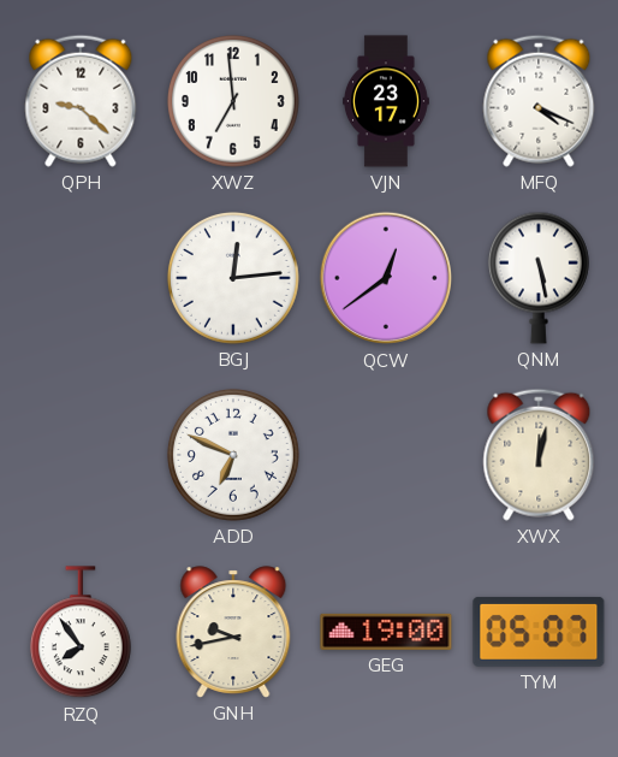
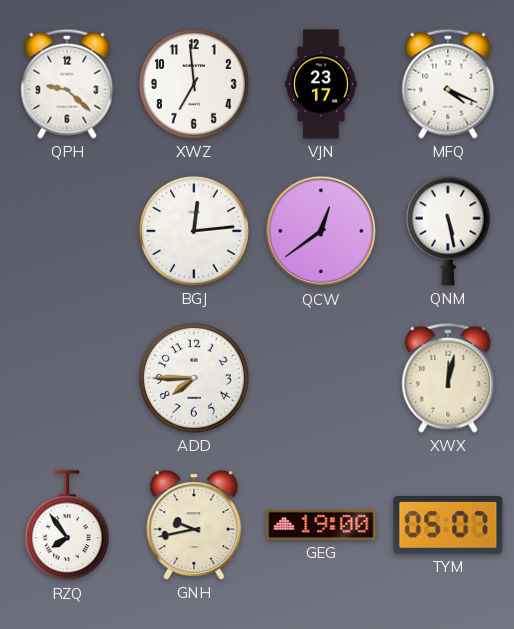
ADD: 6:49 -> 7:45 (194, 378)
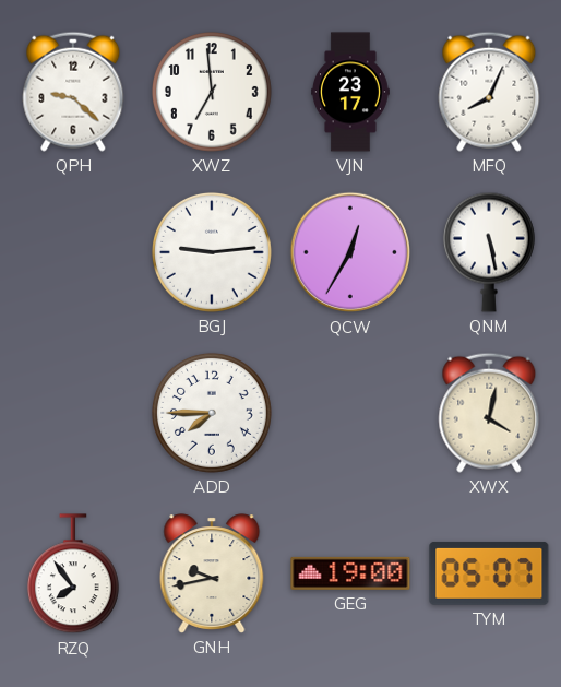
MFQ: 4:19 -> 8:04 (489, 92)
BGJ: 12:14 -> 9:14 (212, 252)
QCW: 12:39 -> 12:35 (350, 252)
XWX: 12:02 -> 4:02 (489, 413)
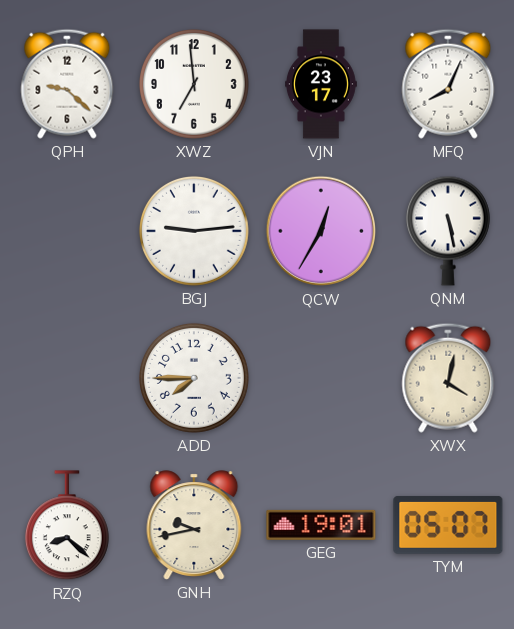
RZQ: 7:54 -> 8:22 (67, 526)
GEG: 19:00 -> 19:01 (321, 525)
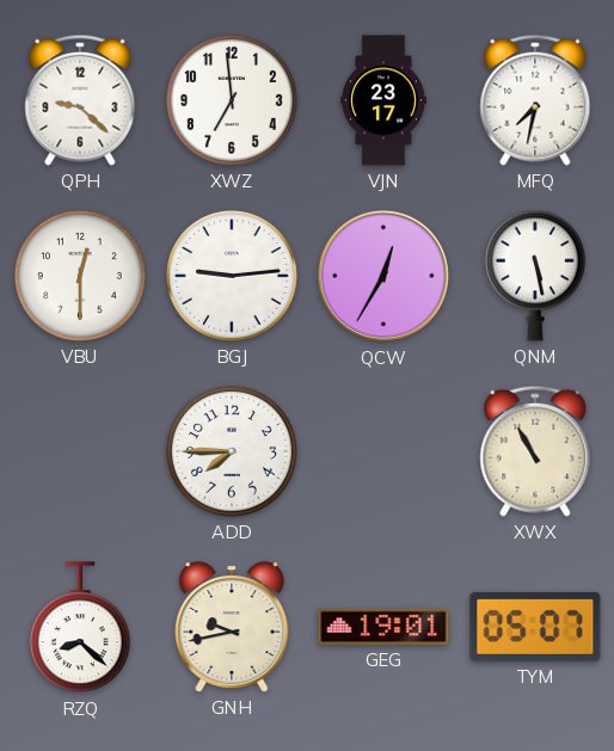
MFQ: 8:04 -> 7:32 (535, 100)
VBU: none -> 12:30 (80, 276)
XWX: 4:02 -> 10:55 (535, 451)
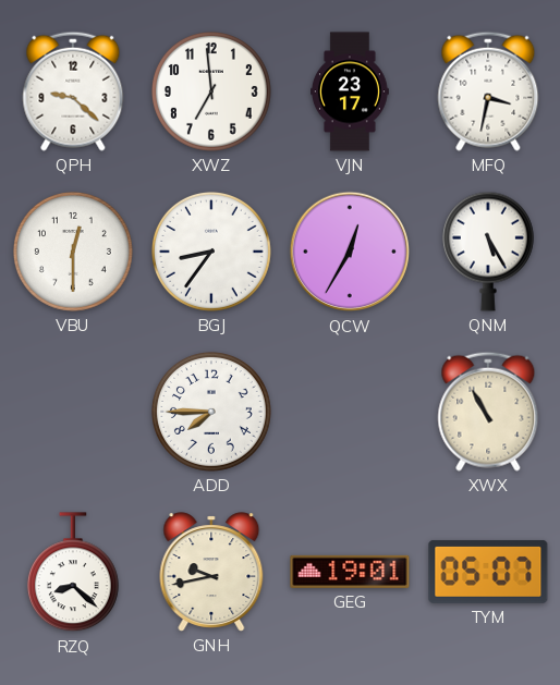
MFQ: 7:32 -> 3:32 (488, 91)
BGJ: 9:14 -> 8:36 (211, 252)
QNM: 5:28 -> 5:25 (488, 252)
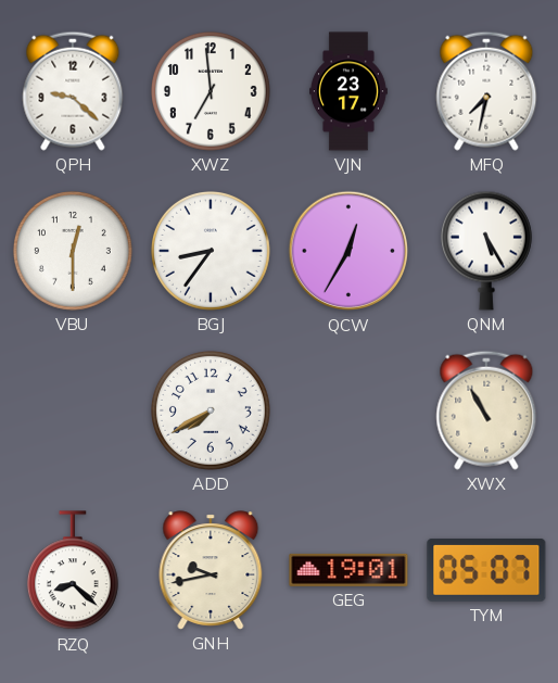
MFQ: 3:32 -> 7:32 (486, 91)
ADD: 7:45 -> 7:40 (211, 410)
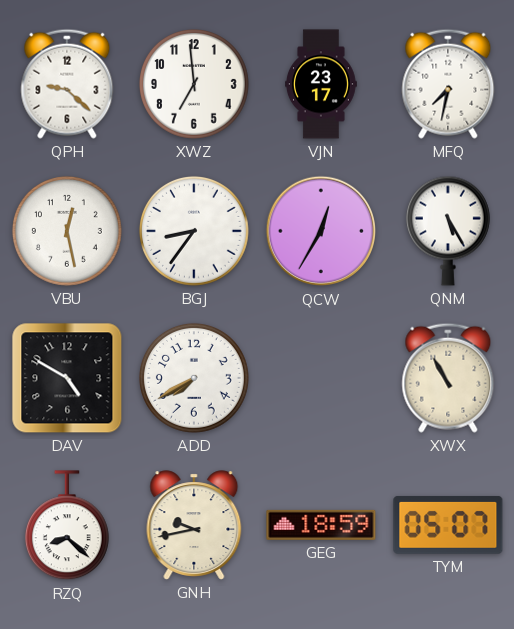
VBU: 12:30 -> 12:28 (67, 231)
DAV: none -> 4:50 (67, 378)
GEG: 19:01 -> 18:59 (321, 525)
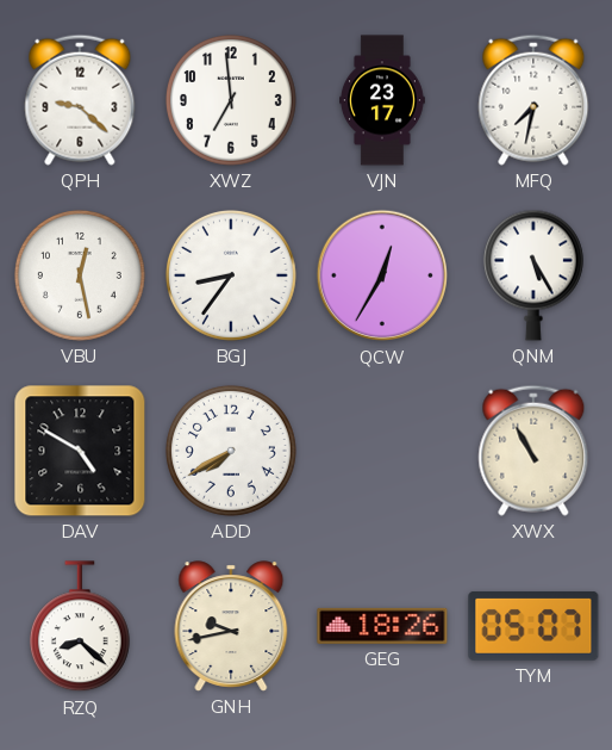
GEG: 18:59 -> 18:26 (382, 626)
